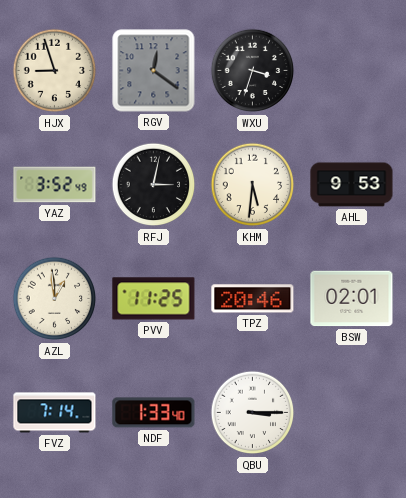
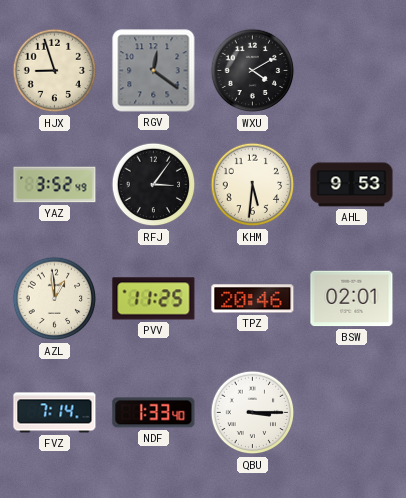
WXU: 3:33 -> 4:10 (253, 71)
RFJ: 3:02 -> 3:06 (154, 185)
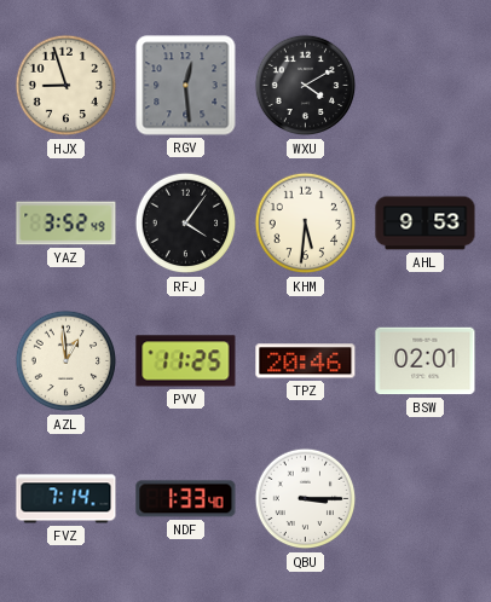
RGV: 12:21 -> 12:29 (186, 86)
RFJ: 3:06 -> 4:06 (186, 224)
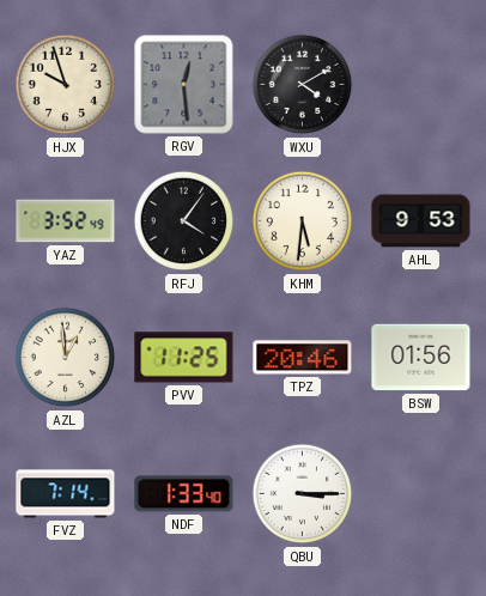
HJX: 8:57 -> 9:57 (66, 85)
BSW: 02:01 -> 01:56 (421, 358)
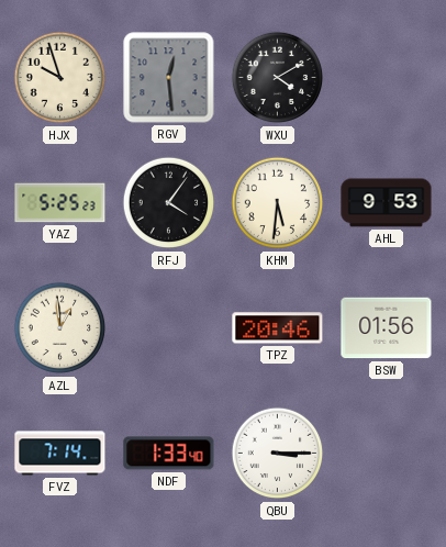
YAZ: 3:52 -> 5:25 (60, 203)
PVV: 11:25 -> none (184, 358)
